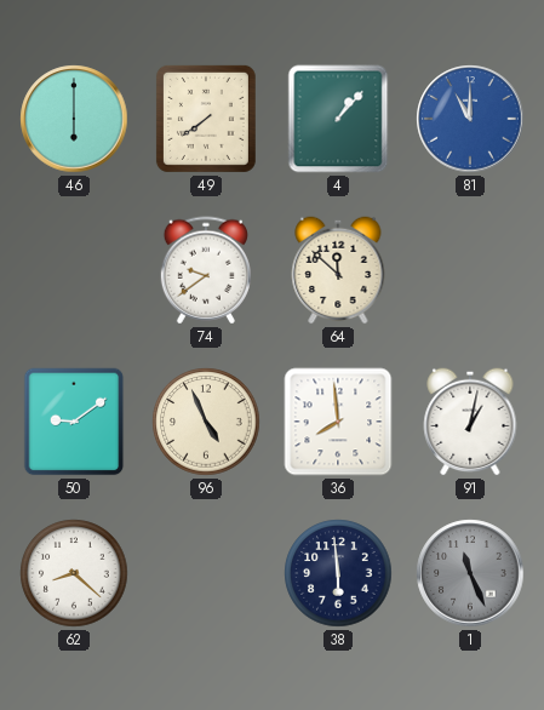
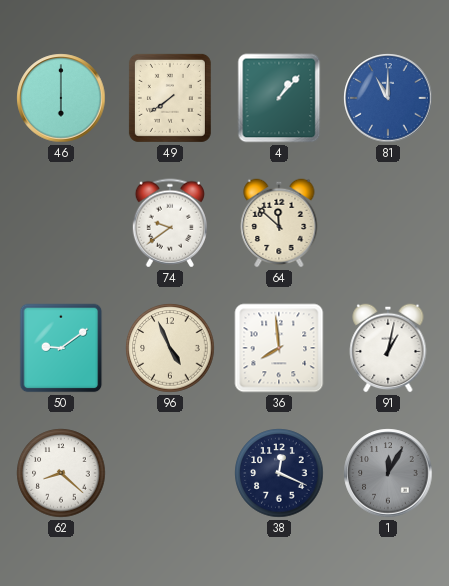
38: 5:59 -> 12:19 (279, 473)
1: 11:26 -> 12:05 (388, 473)
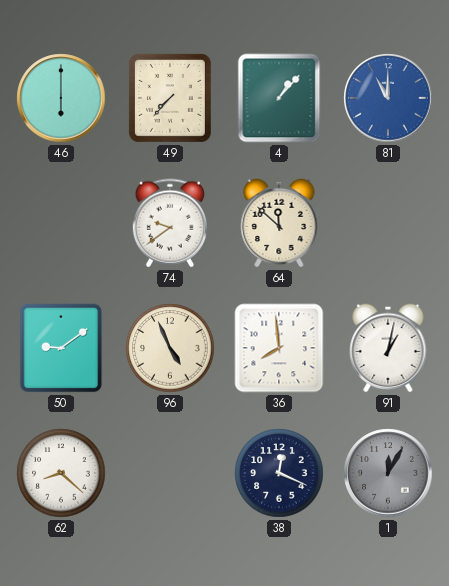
49: 7:39 -> 7:37 (170, 98)
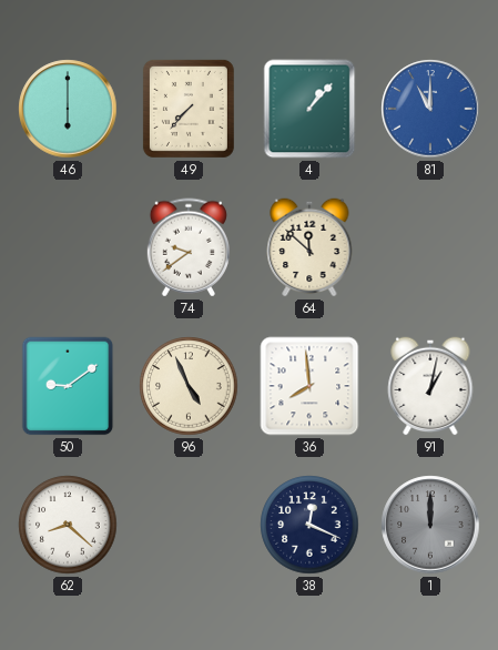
1: 12:05 -> 12:00 (430, 525)
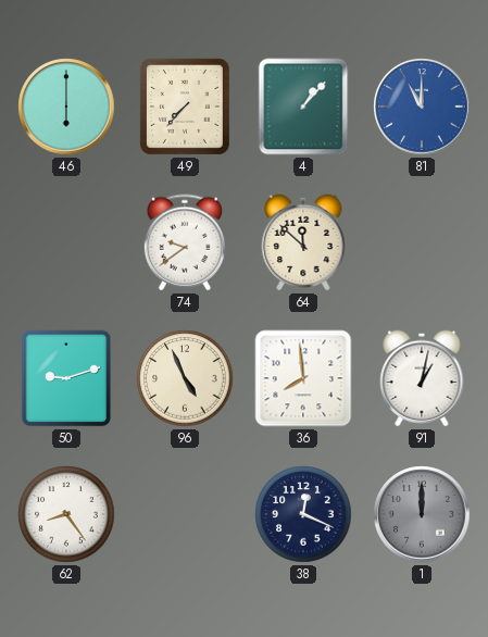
50: 9:09 -> 9:12 (66, 378)
62: 8:22 -> 8:24 (66, 514)
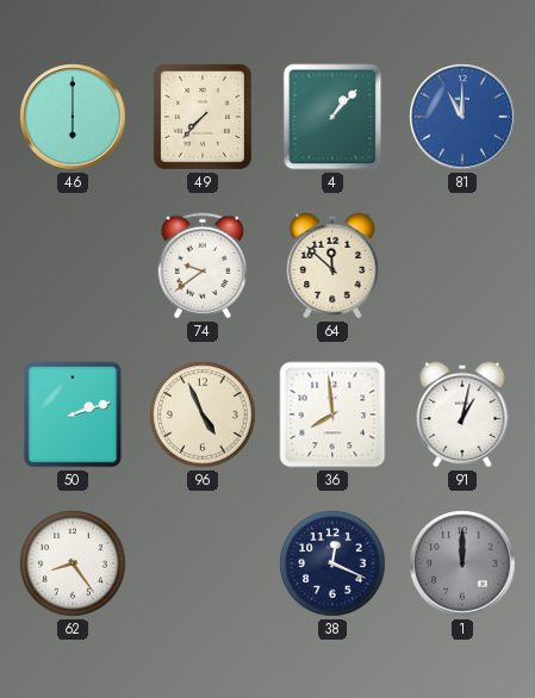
50: 9:12 -> 2:12 (73, 415)
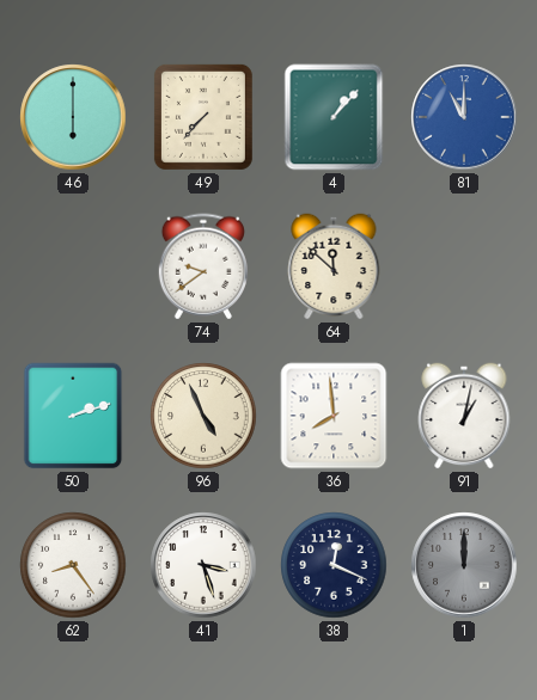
41: none -> 3:27 (203, 565)
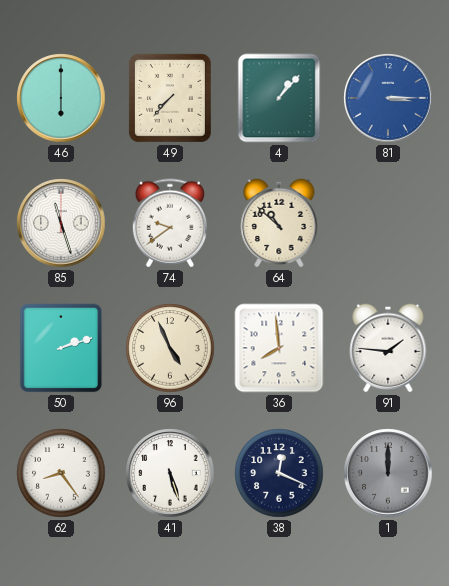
81: 11:00 -> 3:15 (388, 98)
85: none -> 11:27 (61, 223)
64: 11:52 -> 10:52 (279, 223)
91: 1:02 -> 1:46 (388, 348)
41: 3:27 -> 5:27 (170, 473)
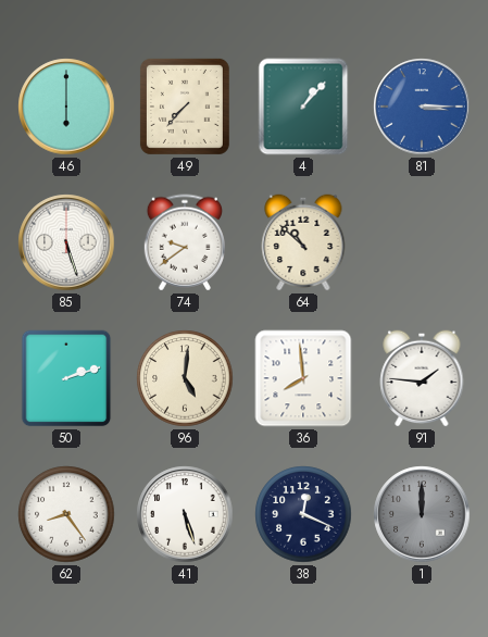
85: 11:27 -> 5:27 (66, 242)
96: 4:56 -> 5:01 (185, 378)
